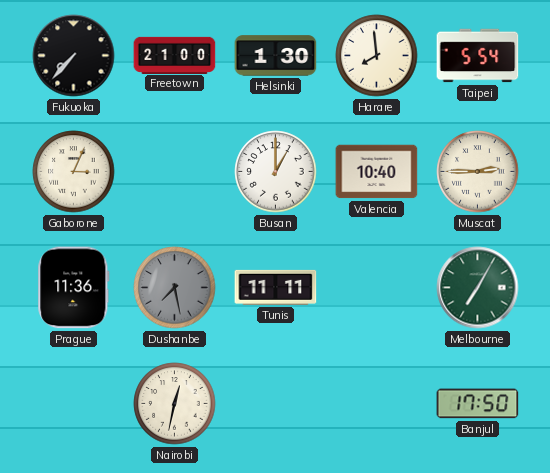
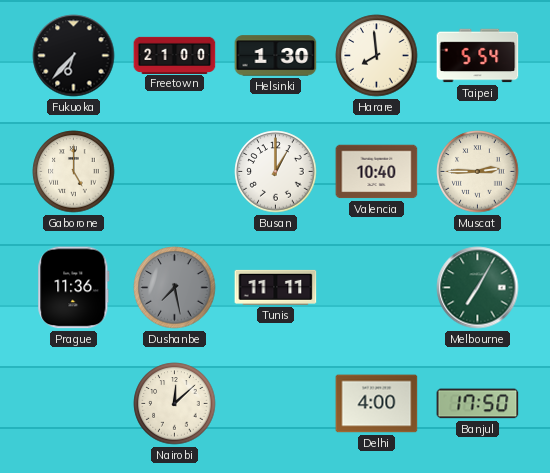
Fukuoka: 7:37 -> 6:37 (74, 56)
Gaborone: 3:04 -> 5:00 (74, 172)
Nairobi: 12:32 -> 12:08 (175, 404)
Delhi: none -> 4:00 (377, 404)
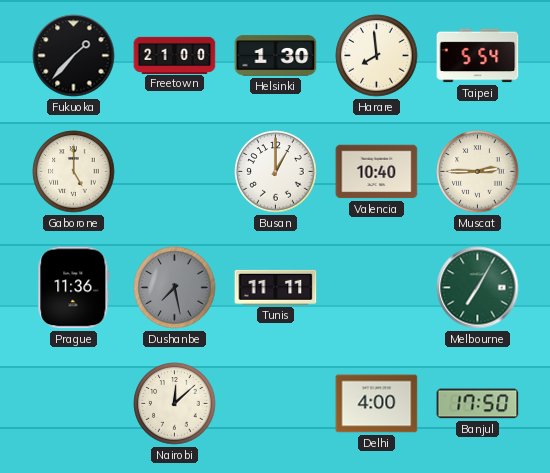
Fukuoka: 6:37 -> 1:37 (74, 56)
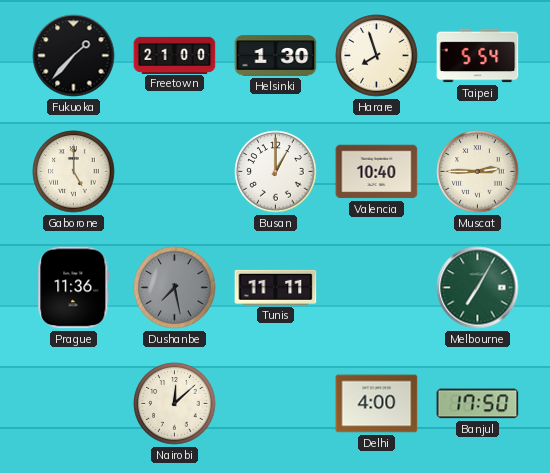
Harare: 7:59 -> 7:57 (377, 56)
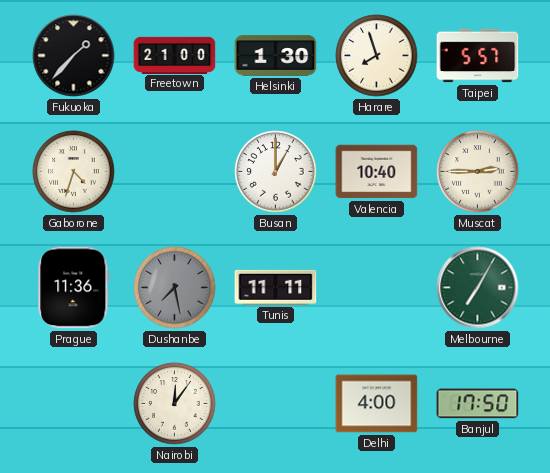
Taipei: 5:54 -> 5:57 (478, 56)
Gaborone: 5:00 -> 4:33 (74, 172)
Nairobi: 12:08 -> 12:06 (175, 404)
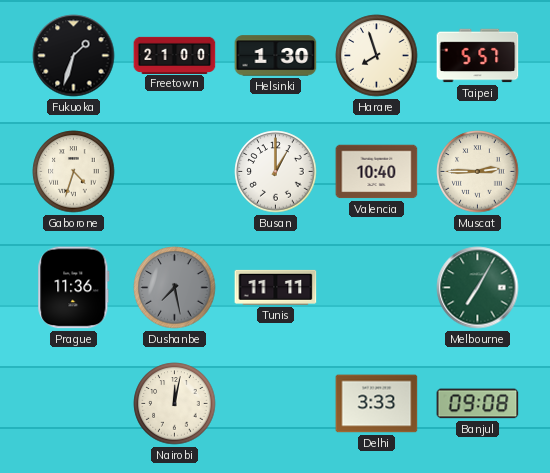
Fukuoka: 1:37 -> 1:33 (74, 56)
Nairobi: 12:06 -> 12:02 (175, 404)
Delhi: 4:00 -> 3:33 (377, 404)
Banjul: 17:50 -> 09:08 (478, 404)
